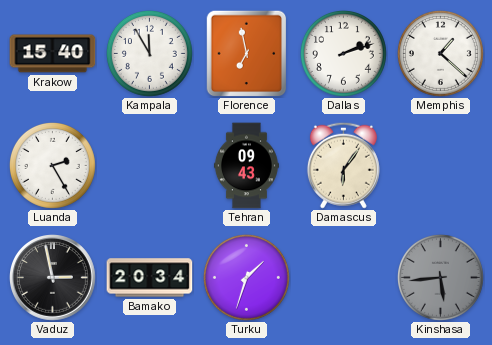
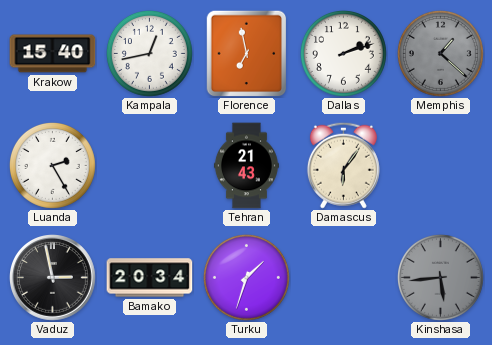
Kampala: 11:55 -> 12:43 (149, 53)
Memphis dial: white -> grey (440, 53)
Tehran: 09:43 -> 21:43 (246, 166)
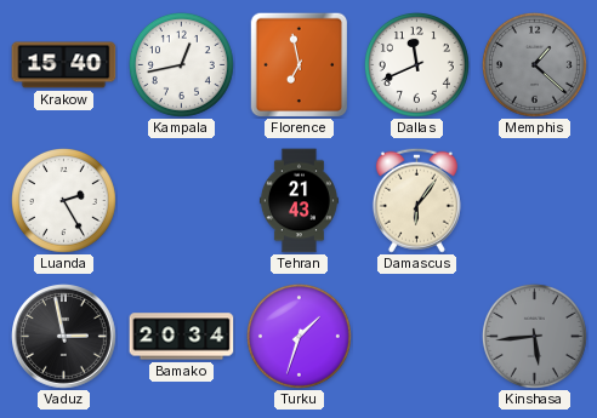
Dallas: 2:12 -> 11:41 (416, 64)
